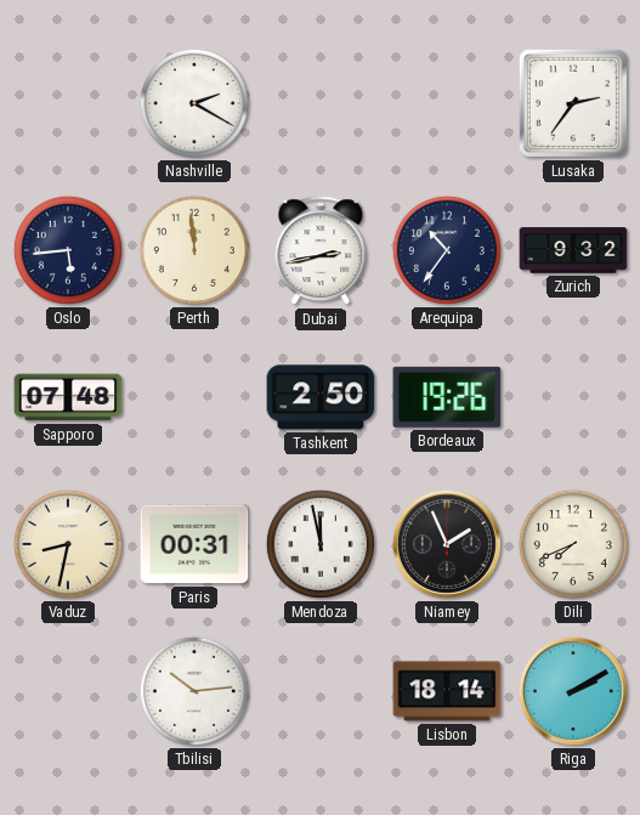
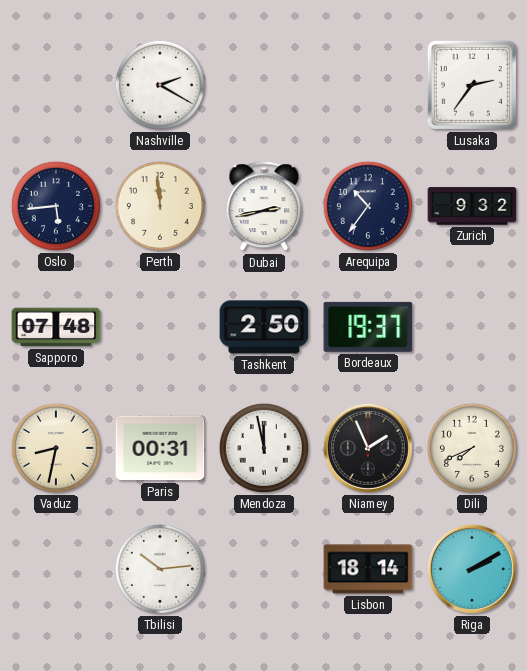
Bordeaux: 19:26 -> 19:37 (368, 327)
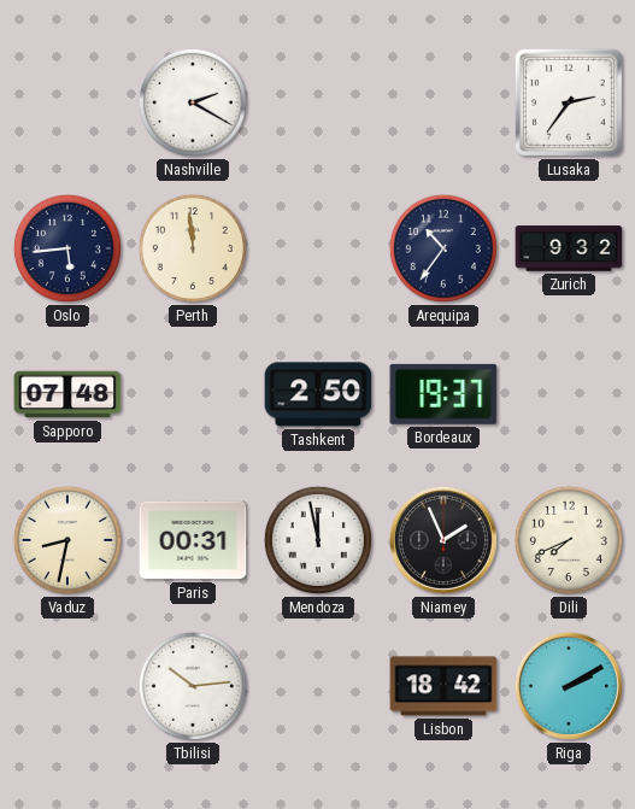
Dubai: 2:43 -> none (264, 207)
Lisbon: 18:14 -> 18:42 (443, 686)
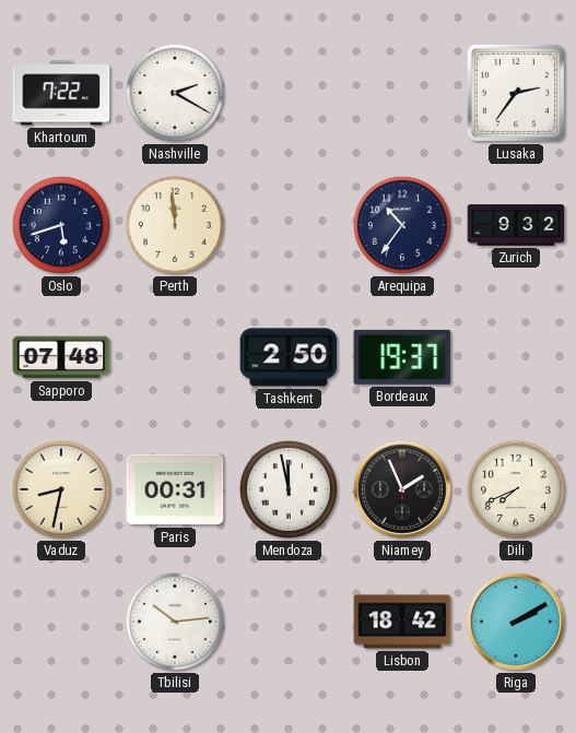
Khartoum: none -> 7:22 (61, 93)
Oslo: 5:44 -> 5:42 (61, 225)
